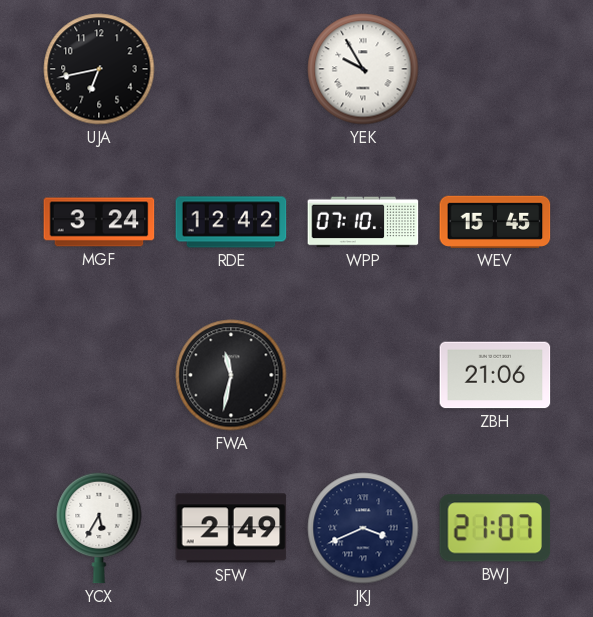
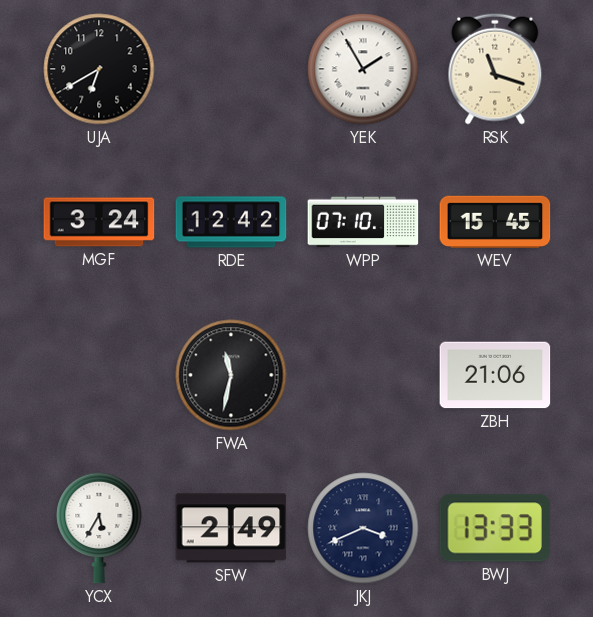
UJA: 6:43 -> 6:40 (99, 69)
YEK: 9:55 -> 1:55 (363, 69)
RSK: none -> 11:18 (495, 69)
BWJ: 21:07 -> 13:33 (495, 528)
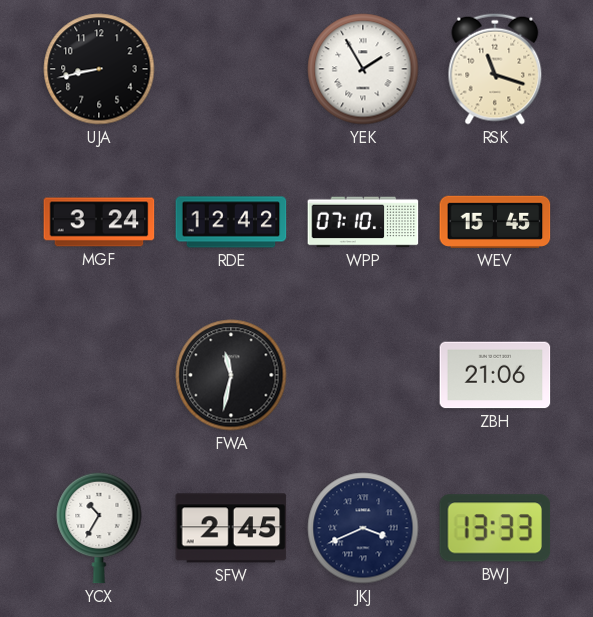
UJA: 6:40 -> 8:43 (99, 69)
YCX: 5:35 -> 10:35 (99, 528)
SFW: 2:49 -> 2:45 (231, 528)
